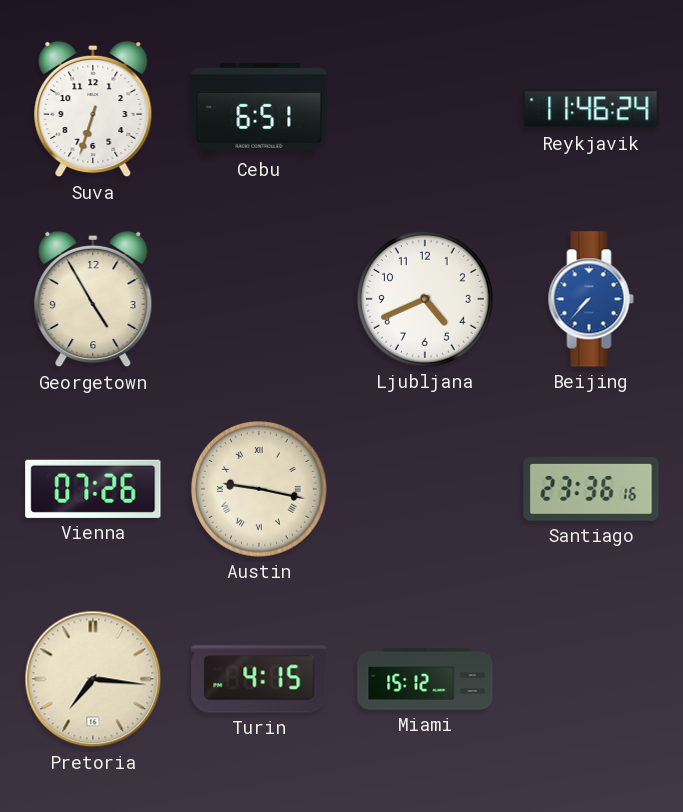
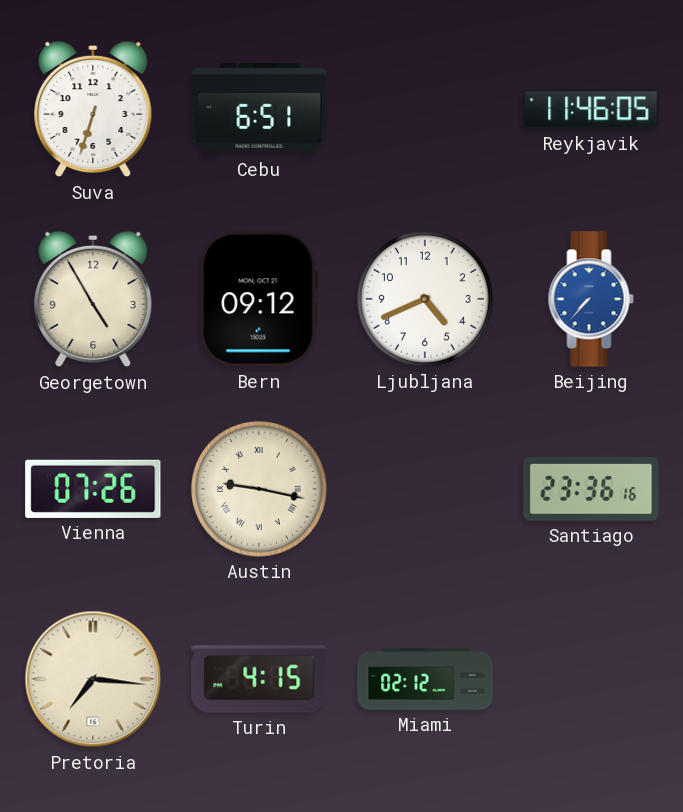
Reykjavik: 11:46:24 -> 11:46:05 (591, 109)
Bern: none -> 09:12 (259, 299)
Miami: 15:12 -> 02:12 (425, 679)
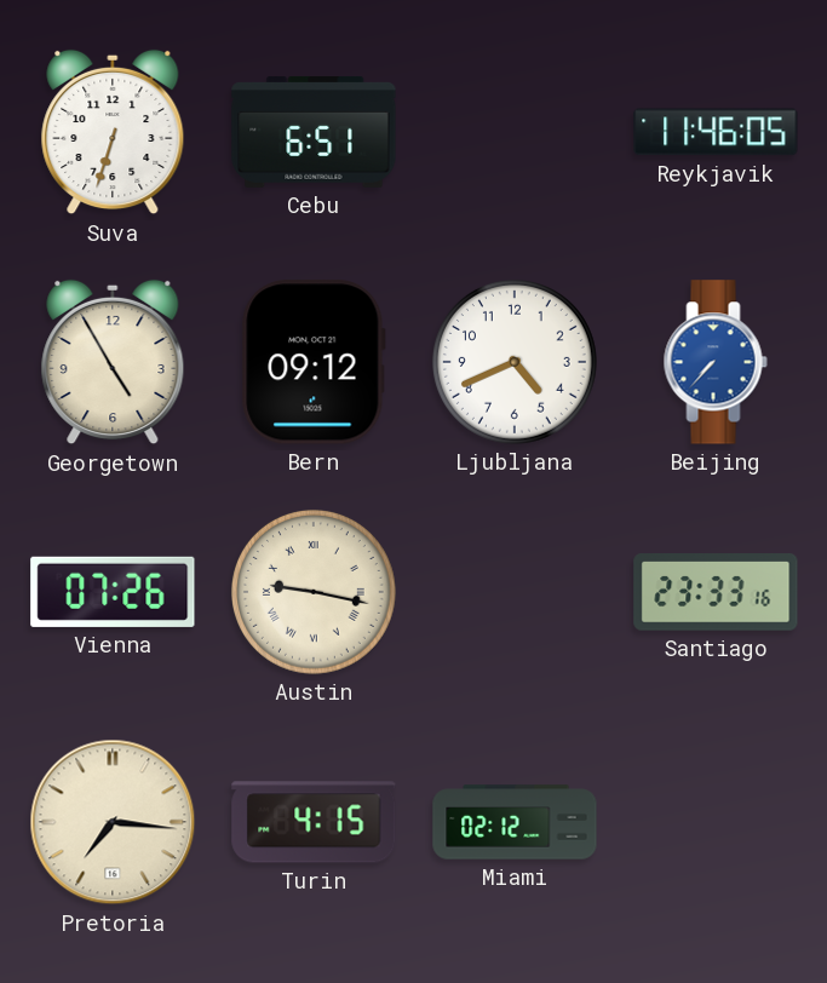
Santiago: 23:36 -> 23:33 (716, 592)
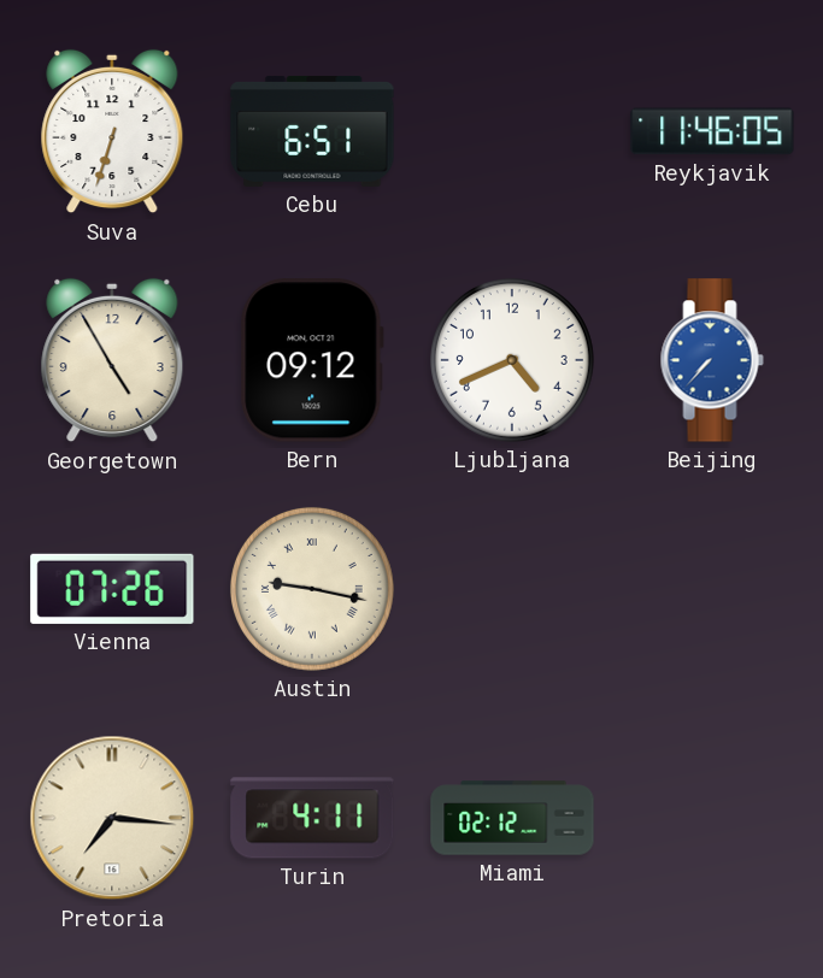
Santiago: 23:33 -> none (716, 592)
Turin: 4:15 -> 4:11 (312, 818)
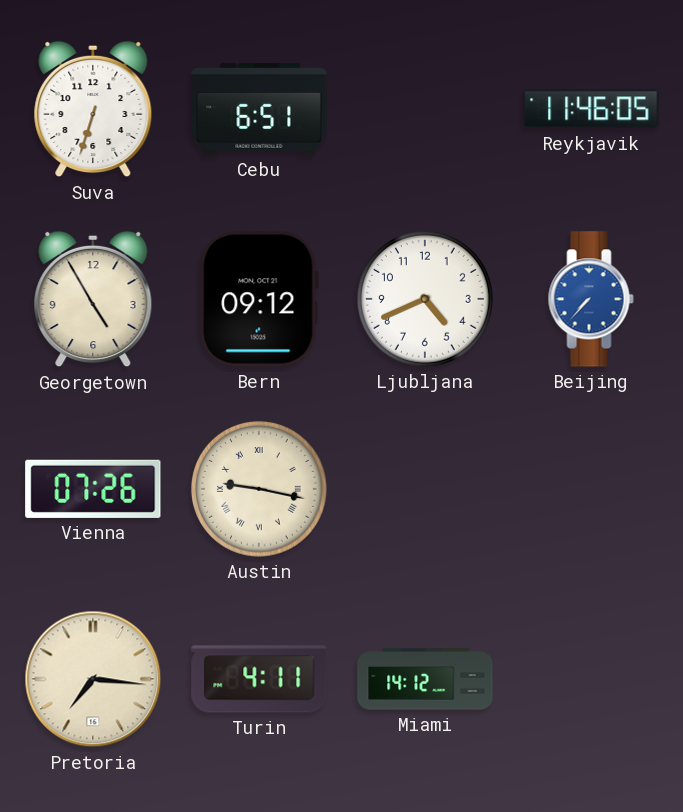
Miami: 02:12 -> 14:12 (425, 679)
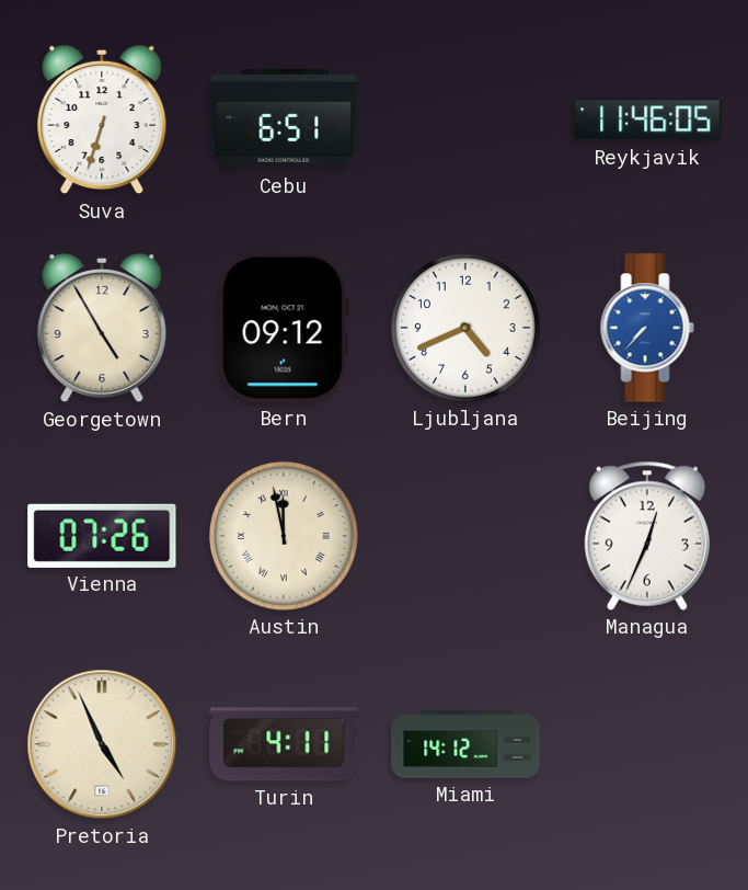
Austin: 9:17 -> 11:58 (284, 536)
Managua: none -> 12:34 (647, 536)
Pretoria: 7:16 -> 4:56 (102, 744)
